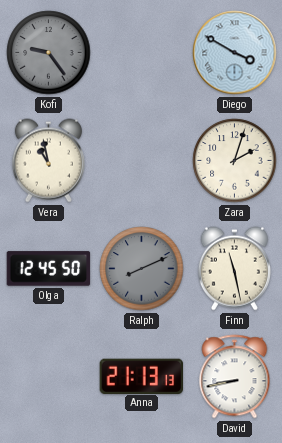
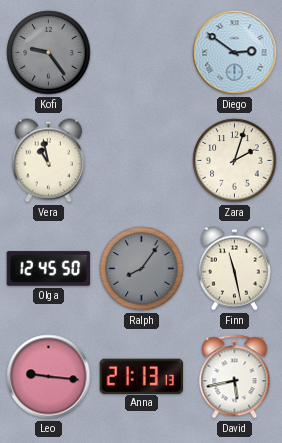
Diego: 3:50 -> 2:51 (235, 53)
Ralph: 8:11 -> 8:06 (142, 269)
Leo: none -> 9:16 (49, 377)
David: 8:43 -> 5:43 (235, 377)
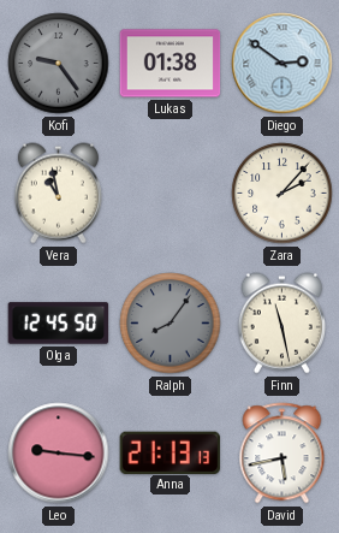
Lukas: none -> 01:38 (171, 64)
Zara: 2:03 -> 2:07 (282, 194)
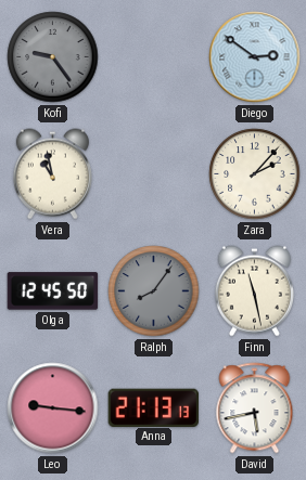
Lukas: 01:38 -> none (171, 64)
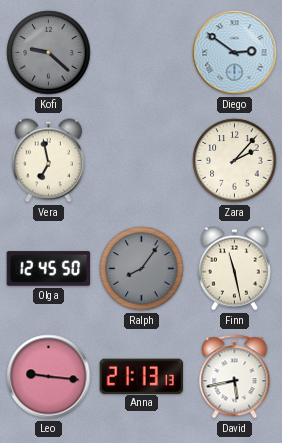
Kofi: 9:24 -> 9:22 (49, 53)
Vera: 10:58 -> 6:58 (48, 161)
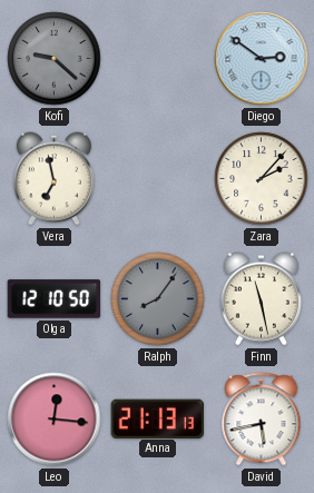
Olga: 12:45 -> 12:10 (55, 299)
Leo: 9:16 -> 12:16 (55, 420)
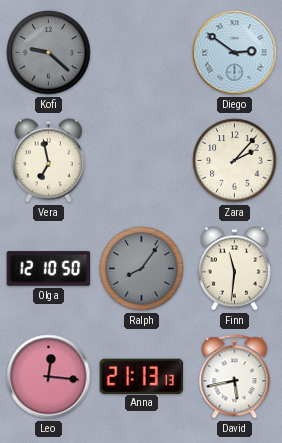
Finn: 11:28 -> 11:31 (234, 269)
